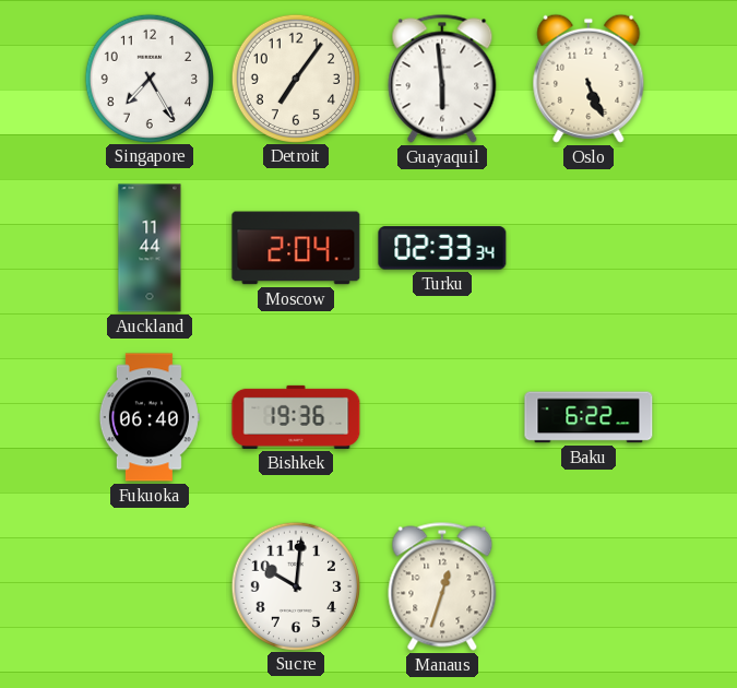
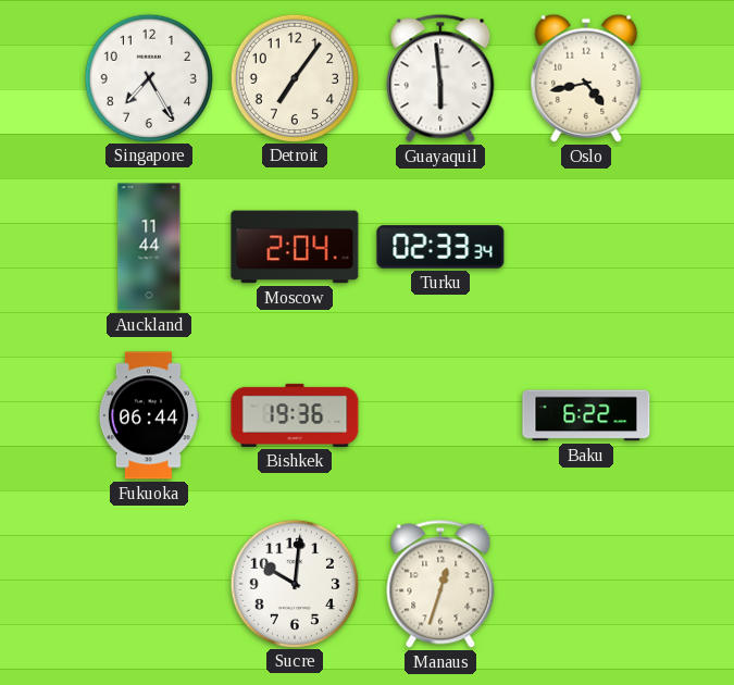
Oslo: 5:26 -> 4:43 (586, 78)
Fukuoka: 06:40 -> 06:44 (148, 415)
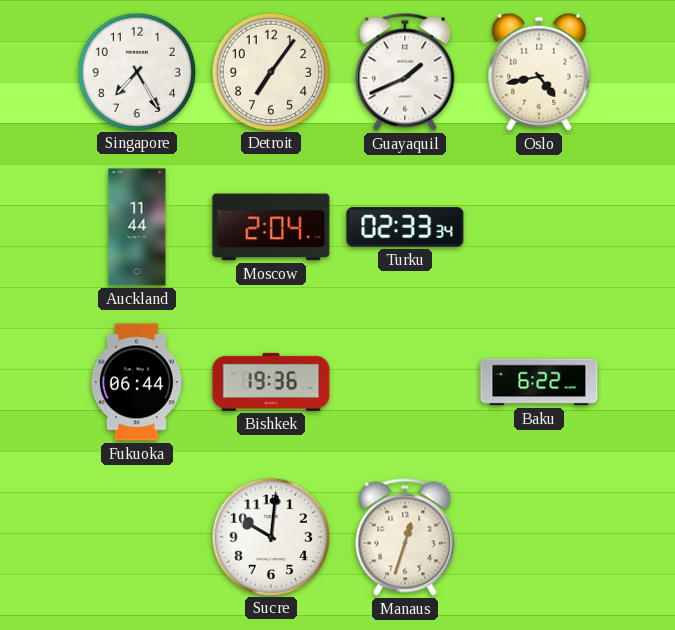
Guayaquil: 5:59 -> 1:41 (405, 72)
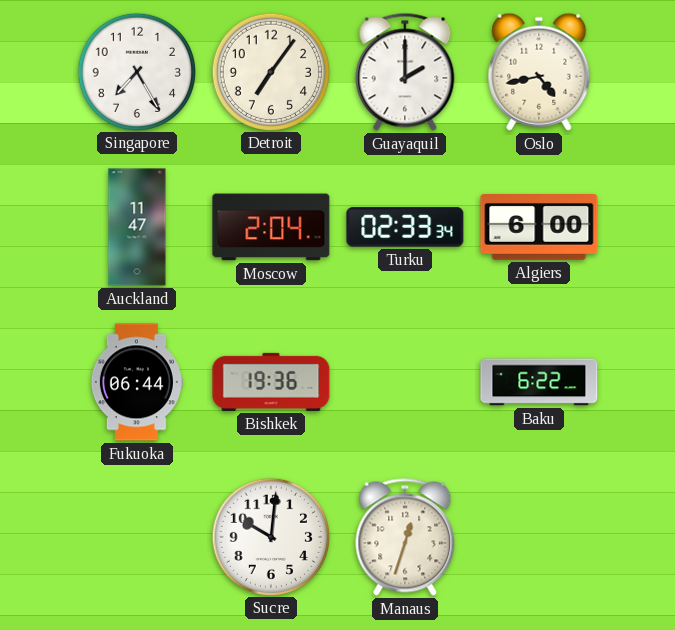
Guayaquil: 1:41 -> 2:00 (405, 72)
Auckland: 11:44 -> 11:47 (137, 227)
Algiers: none -> 6:00 (539, 228)
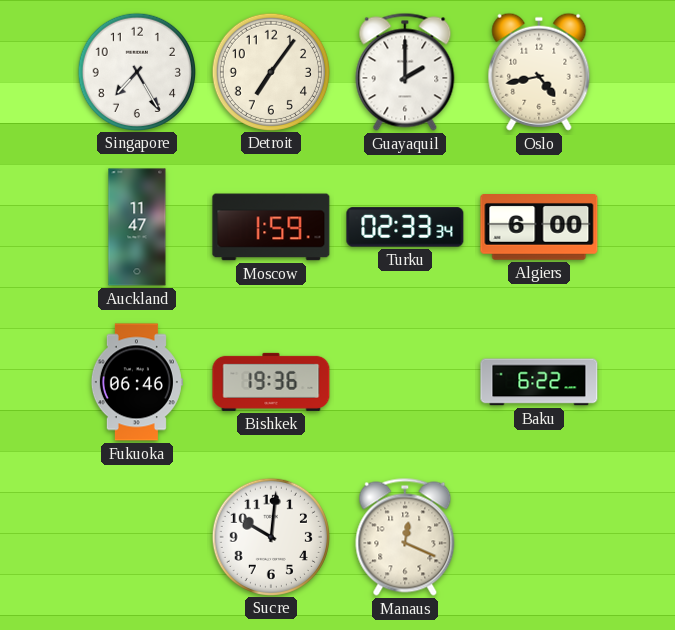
Moscow: 2:04 -> 1:59 (271, 227)
Fukuoka: 06:44 -> 06:46 (136, 382)
Manaus: 12:33 -> 12:19 (405, 537)
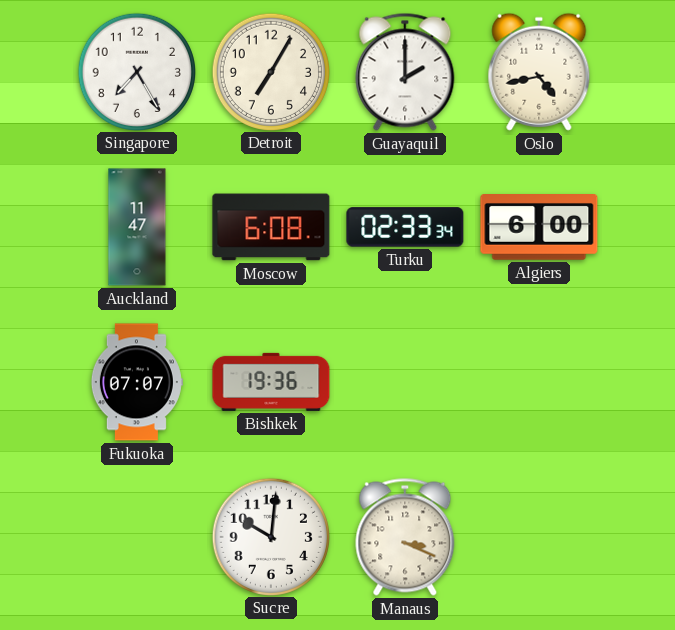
Detroit: 7:06 -> 7:05 (270, 71)
Moscow: 1:59 -> 6:08 (271, 227)
Fukuoka: 06:46 -> 07:07 (136, 382)
Baku: 6:22 -> none (539, 382)
Manaus: 12:19 -> 3:19 (405, 537)
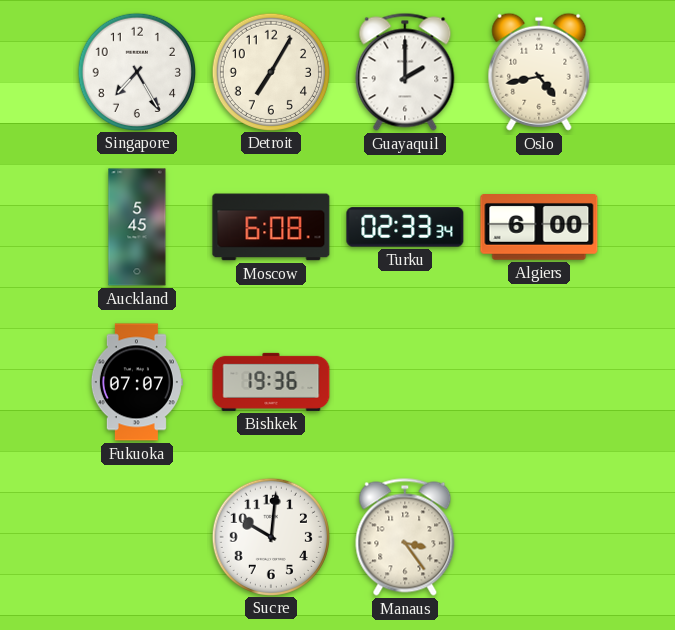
Auckland: 11:47 -> 5:45 (137, 227)
Manaus: 3:19 -> 3:24 (405, 537)
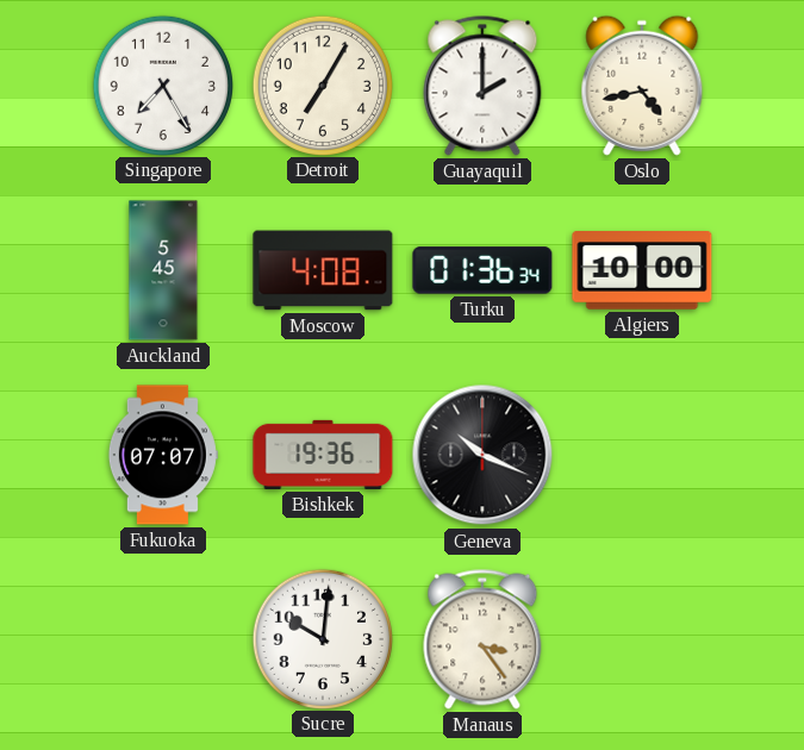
Moscow: 6:08 -> 4:08 (323, 270)
Turku: 02:33 -> 01:36 (482, 270)
Algiers: 6:00 -> 10:00 (642, 271)
Geneva: none -> 10:19 (482, 455)
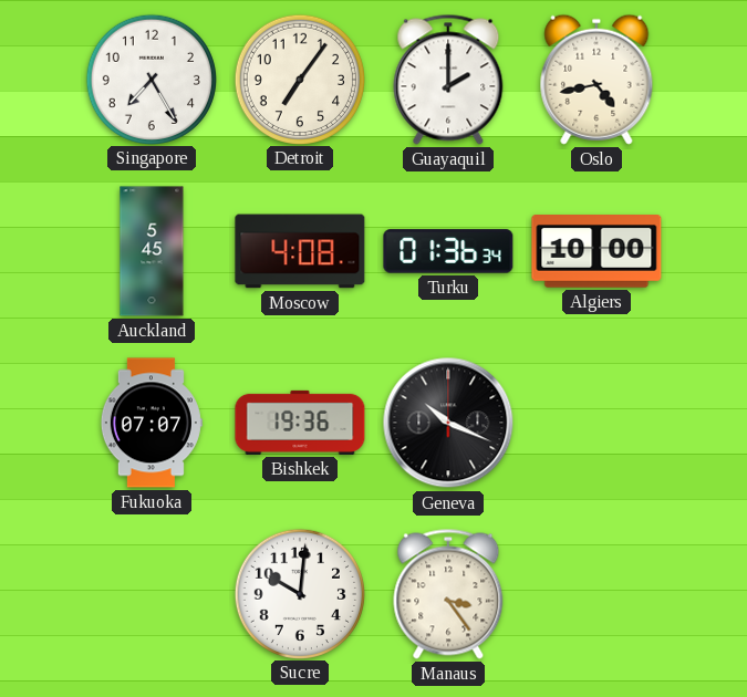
Detroit: 7:05 -> 7:06 (299, 79)
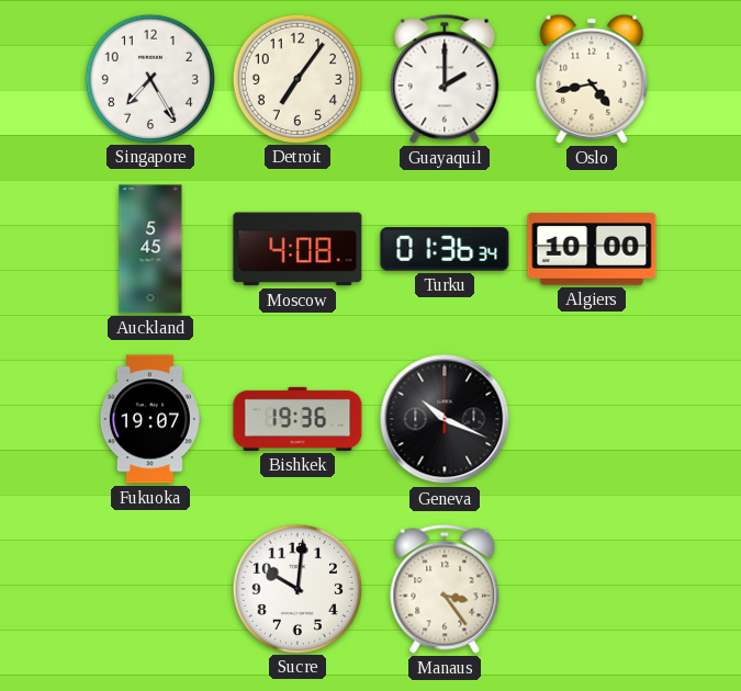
Fukuoka: 07:07 -> 19:07 (149, 419)
